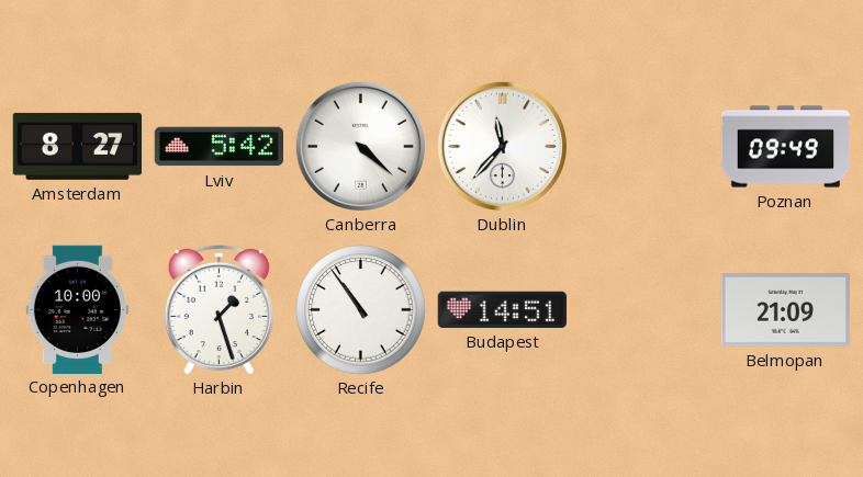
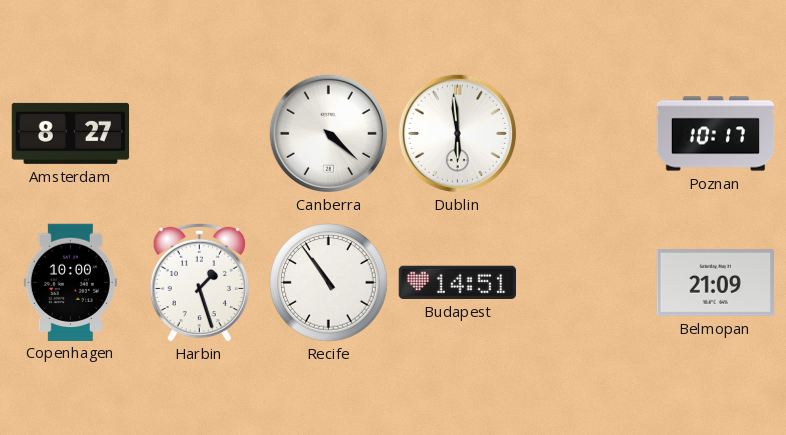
Lviv: 5:42 -> none (218, 147)
Dublin: 11:37 -> 5:59 (457, 133)
Poznan: 09:49 -> 10:17 (716, 134)
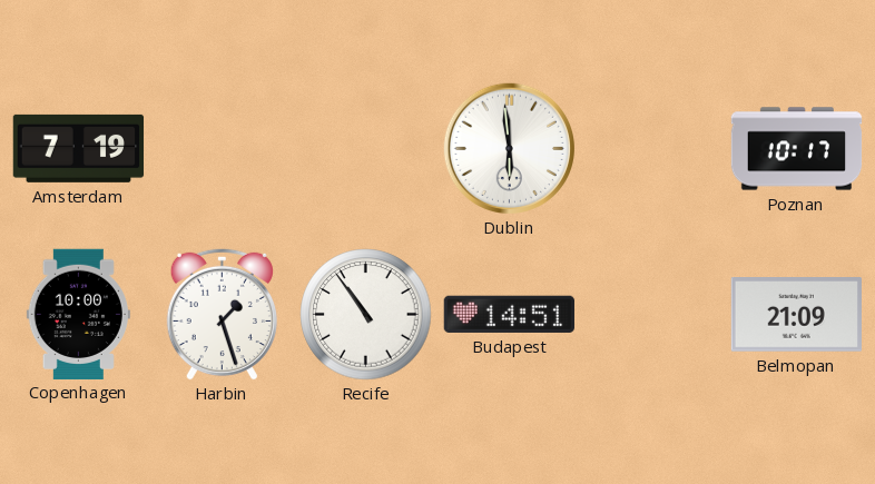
Amsterdam: 8:27 -> 7:19 (79, 148)
Canberra: 4:22 -> none (328, 133)
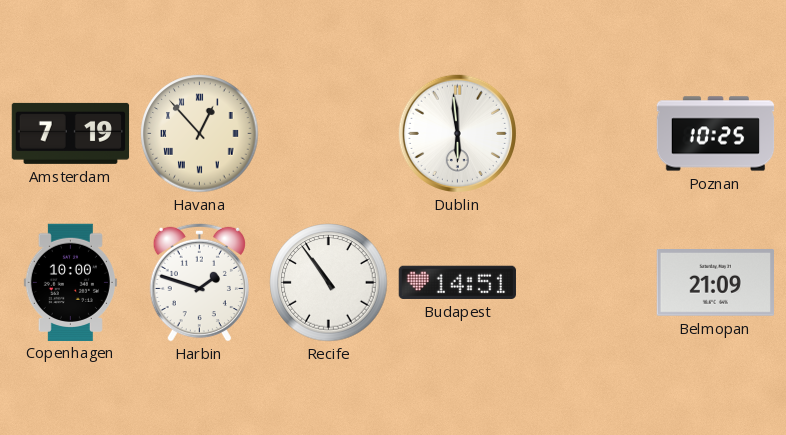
Havana: none -> 12:53 (200, 134)
Poznan: 10:17 -> 10:25 (716, 134)
Harbin: 1:27 -> 1:48 (199, 282)
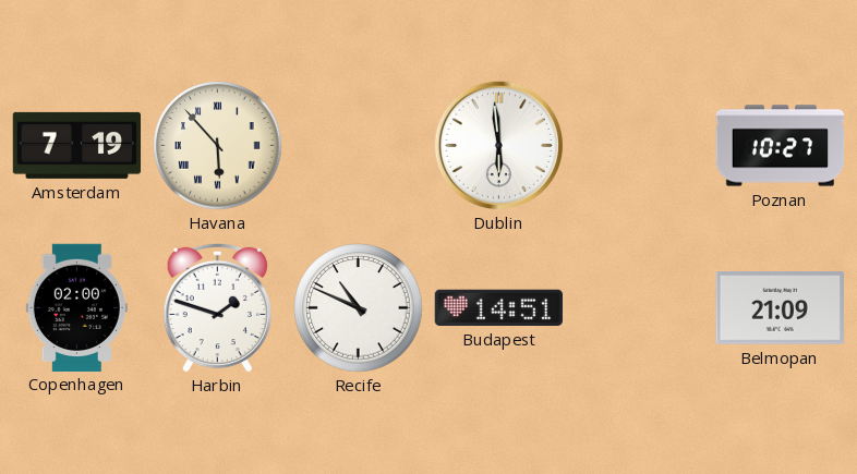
Havana: 12:53 -> 5:53 (218, 146)
Poznan: 10:25 -> 10:27 (781, 146)
Copenhagen: 10:00 -> 02:00 (76, 307)
Recife: 10:54 -> 10:49 (359, 308)
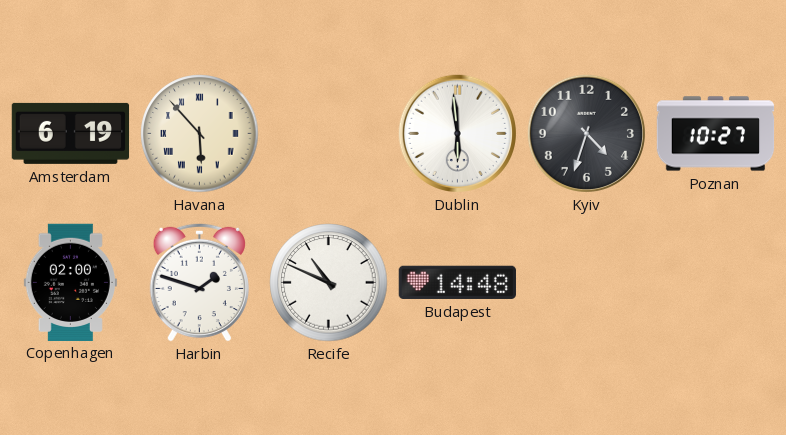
Amsterdam: 7:19 -> 6:19 (71, 133)
Kyiv: none -> 4:33 (586, 133)
Budapest: 14:51 -> 14:48 (457, 282)
Belmopan: 21:09 -> none (780, 308)
